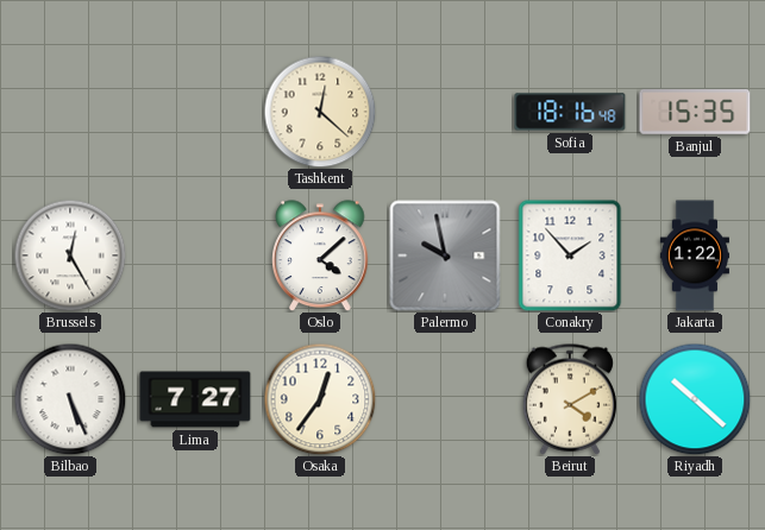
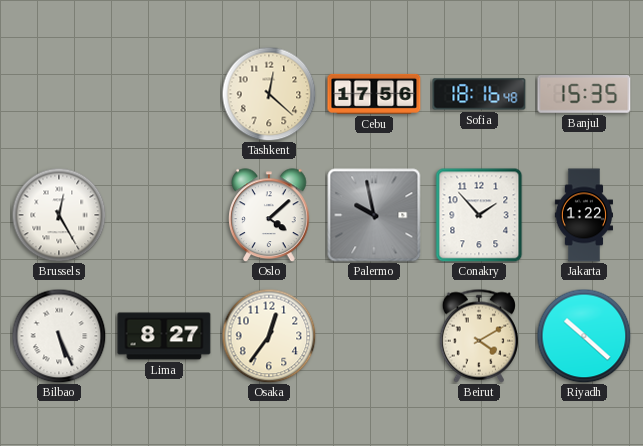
Cebu: none -> 17:56 (374, 94)
Lima: 7:27 -> 8:27 (164, 336)
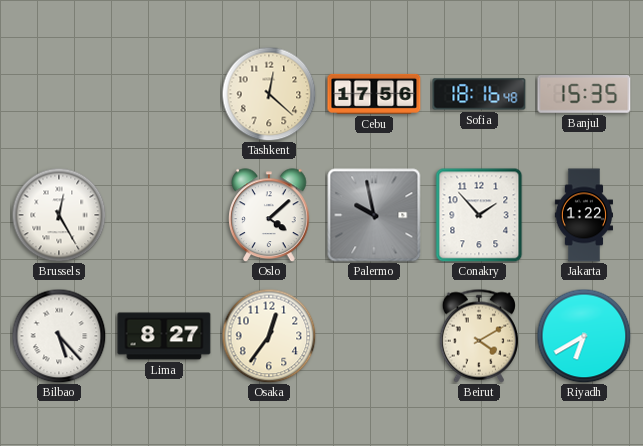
Bilbao: 5:26 -> 5:23 (59, 336)
Riyadh: 10:22 -> 6:40 (584, 336)
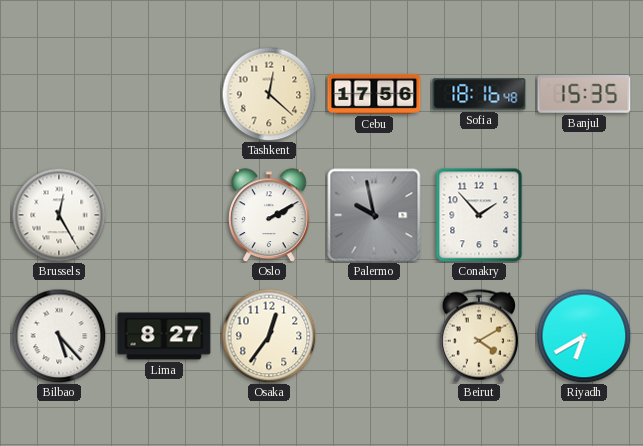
Oslo: 4:08 -> 2:10 (269, 215)
Jakarta: 1:22 -> none (583, 215)
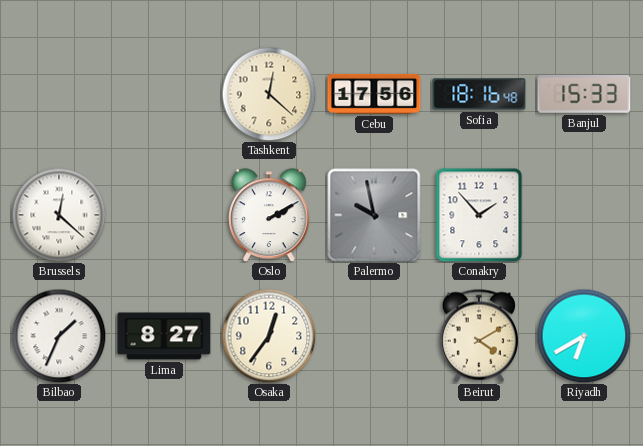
Banjul: 15:35 -> 15:33 (584, 94)
Brussels: 12:25 -> 12:22 (59, 215)
Bilbao: 5:23 -> 1:34 (59, 336)
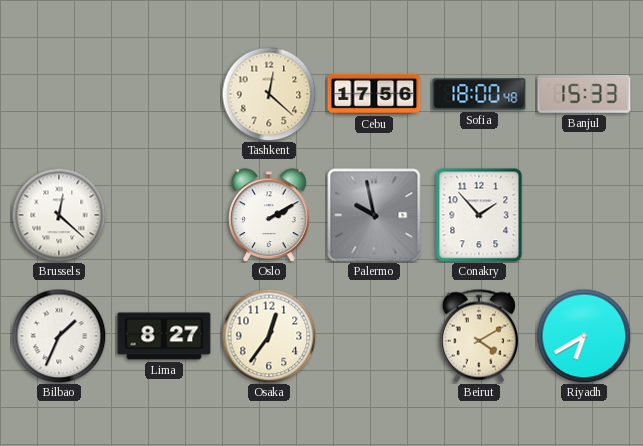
Sofia: 18:16 -> 18:00 (479, 94)
